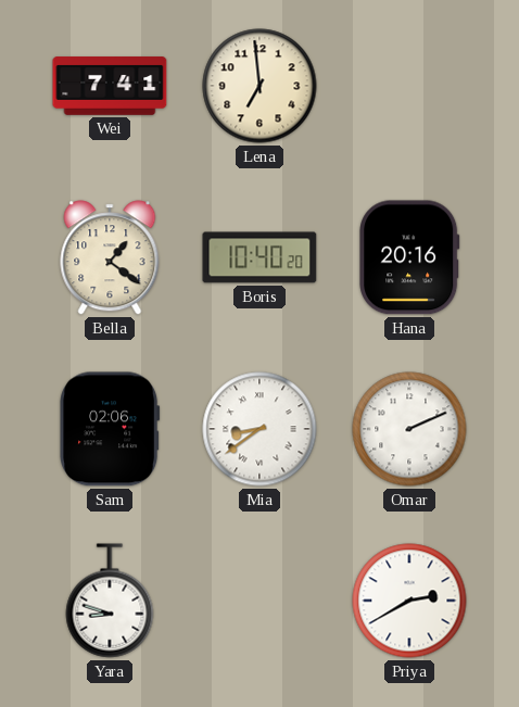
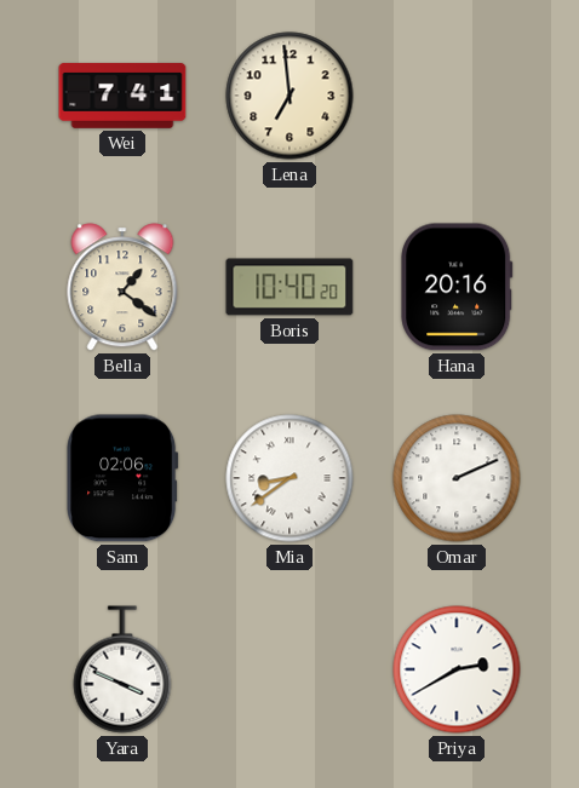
Yara: 8:48 -> 3:49 (122, 669)
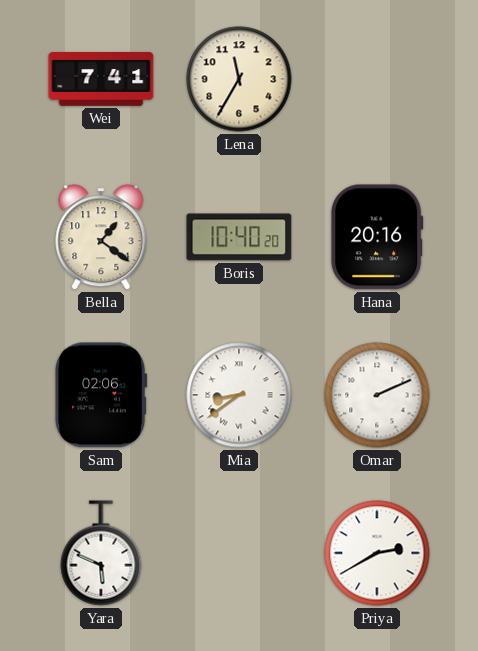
Lena: 6:59 -> 11:35 (239, 79)
Yara: 3:49 -> 5:49 (101, 553)
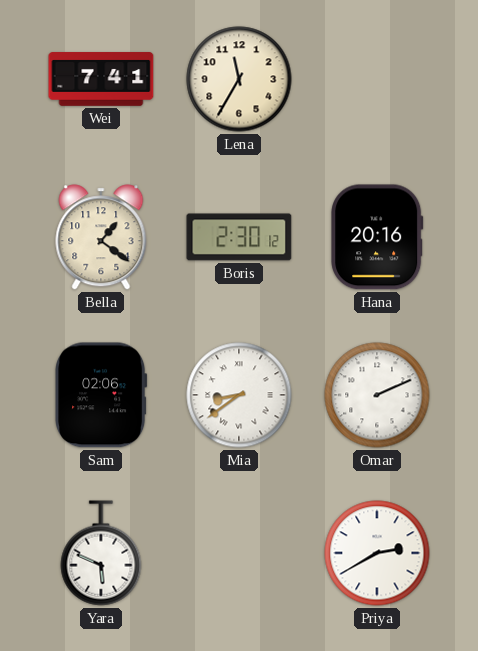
Boris: 10:40 -> 2:30 (239, 237)
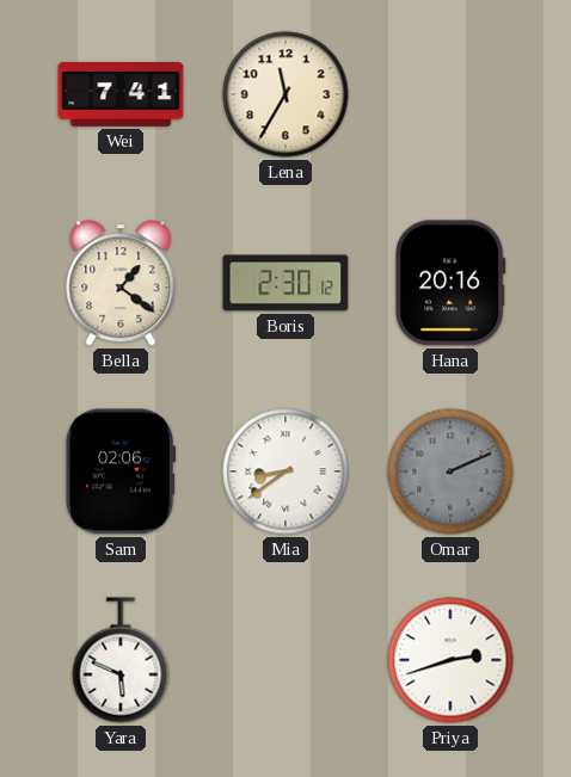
Omar dial: white -> grey (450, 471)
Priya: 2:40 -> 2:42 (450, 660)
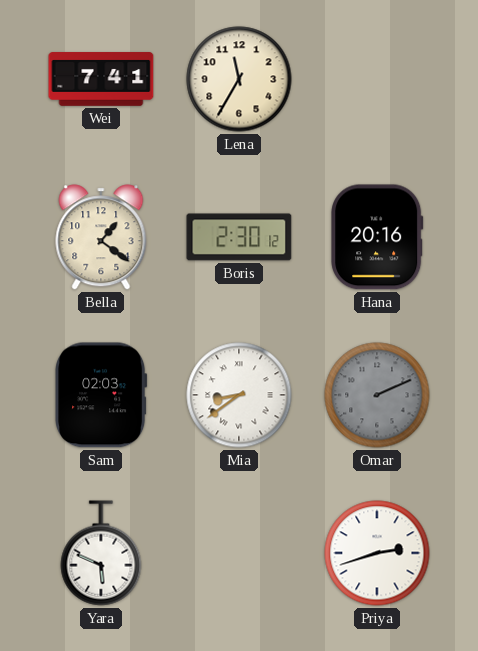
Sam: 02:06 -> 02:03 (101, 395)
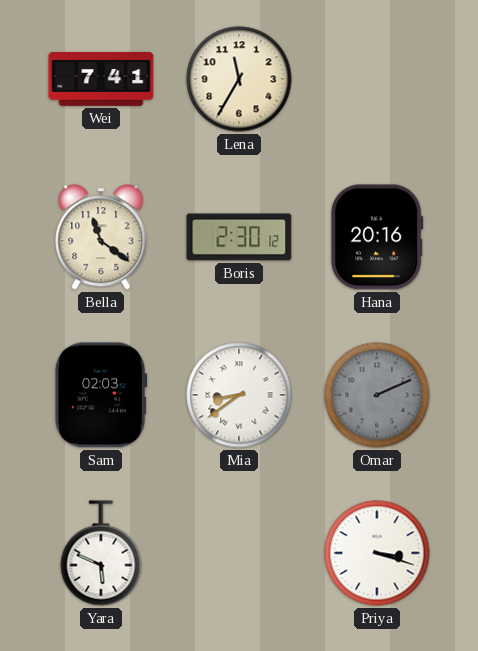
Bella: 1:21 -> 11:21 (101, 237)
Priya: 2:42 -> 3:18 (377, 553)
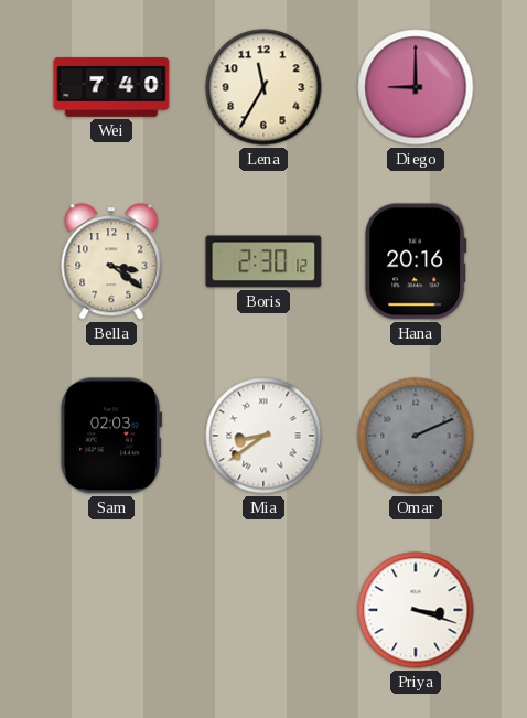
Wei: 7:41 -> 7:40 (111, 87)
Diego: none -> 9:00 (416, 87)
Bella: 11:21 -> 3:21 (111, 261)
Yara: 5:49 -> none (101, 553)
